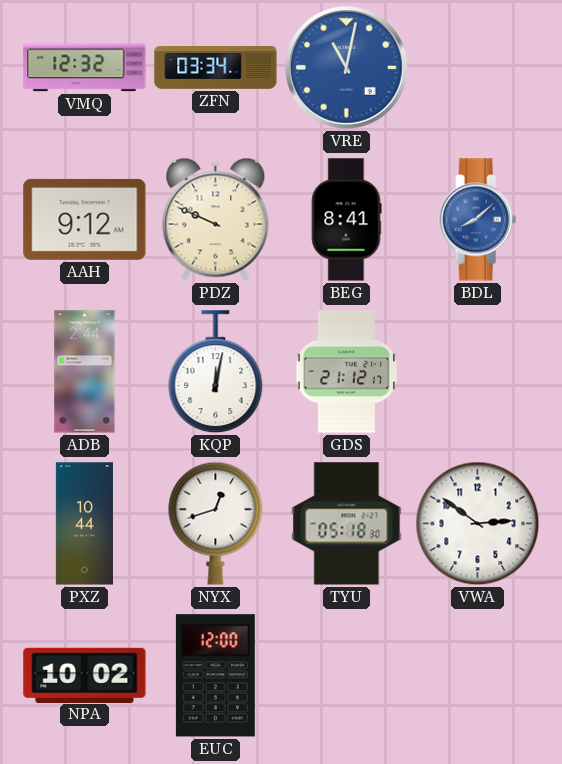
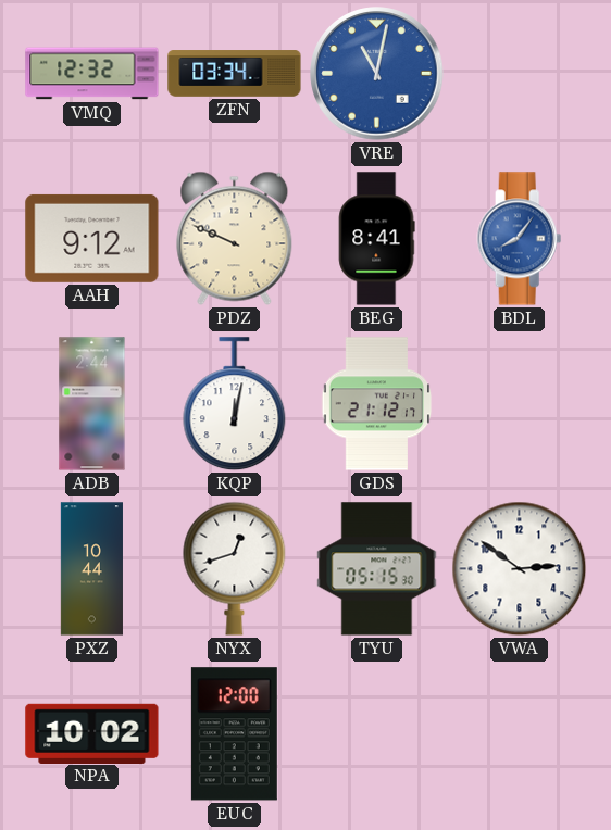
BDL: 8:08 -> 8:06 (520, 239)
TYU: 05:18 -> 05:15 (377, 569)
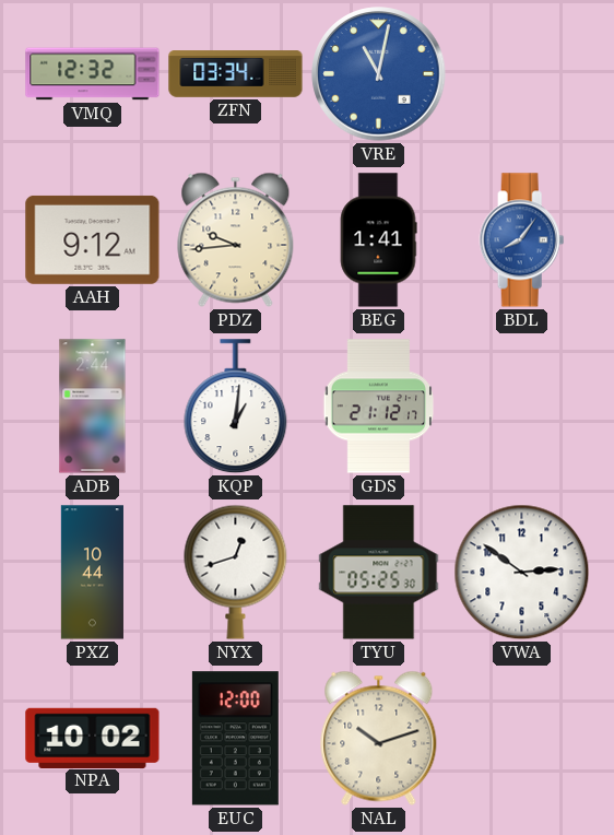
PDZ: 9:49 -> 9:44 (236, 239)
BEG: 8:41 -> 1:41 (378, 240)
KQP: 12:02 -> 1:01 (236, 407)
TYU: 05:15 -> 05:25 (379, 573)
NAL: none -> 10:12 (379, 738)
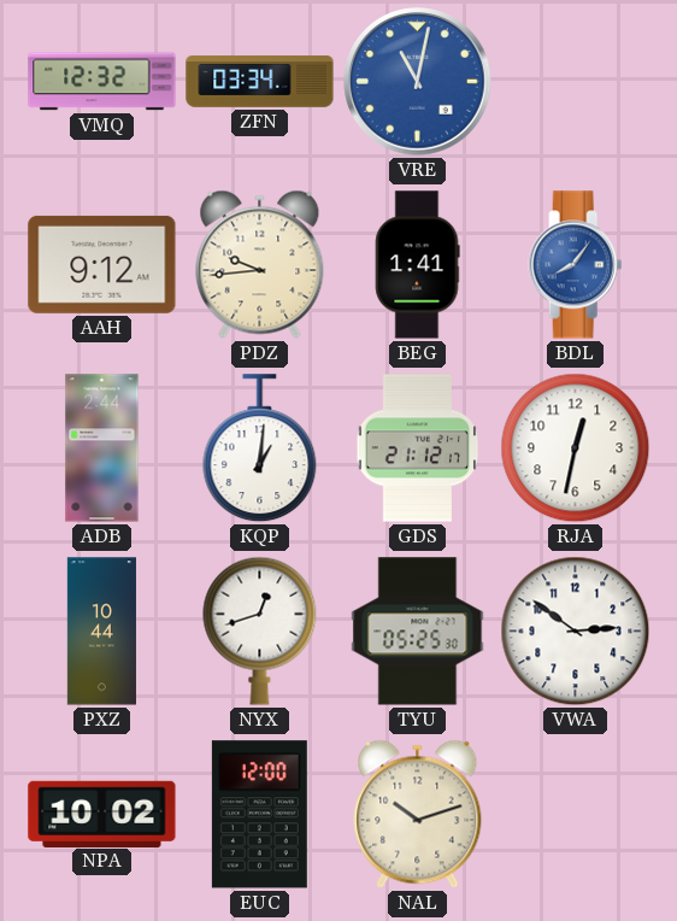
RJA: none -> 12:32 (576, 448)
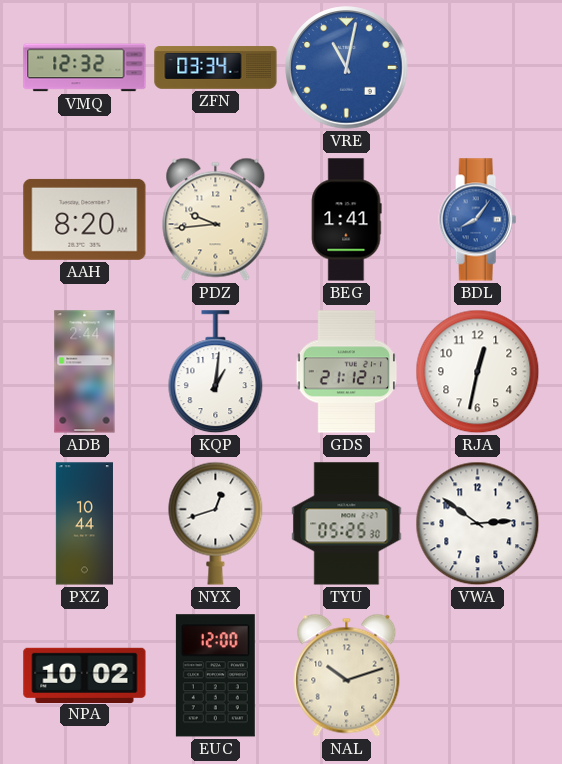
AAH: 9:12 -> 8:20 (85, 219)
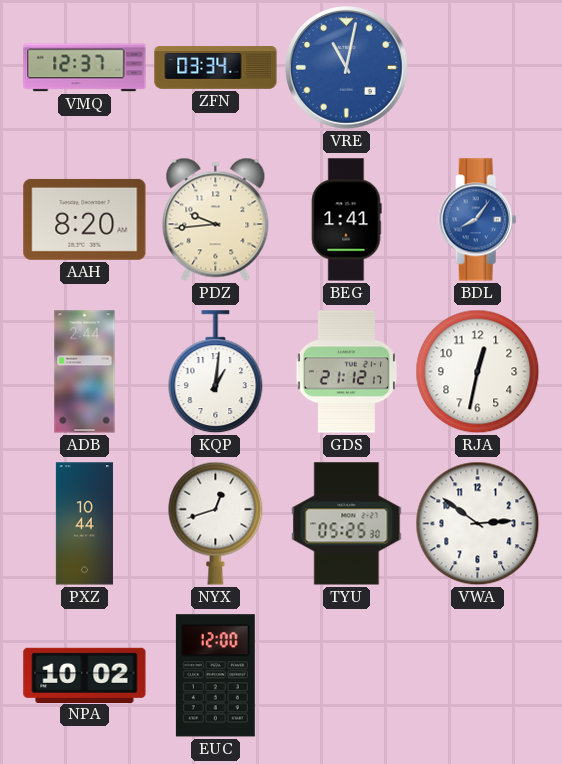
VMQ: 12:32 -> 12:37 (85, 68)
NAL: 10:12 -> none (347, 675)
